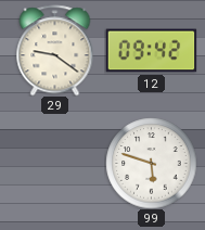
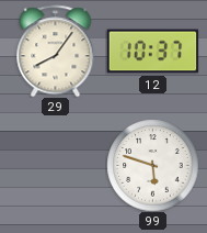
29: 9:21 -> 8:06 (56, 51)
12: 09:42 -> 10:37 (152, 52)
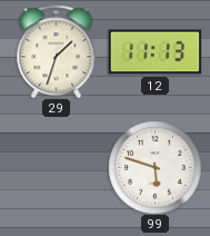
29: 8:06 -> 1:33 (57, 51)
12: 10:37 -> 11:13 (154, 52)
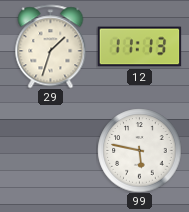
99: 5:48 -> 5:47 (139, 150)
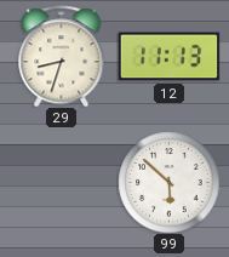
29: 1:33 -> 8:33 (62, 56)
99: 5:47 -> 5:52 (168, 182)
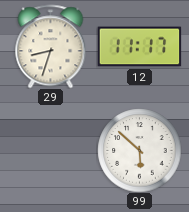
12: 11:13 -> 11:17 (139, 47)
